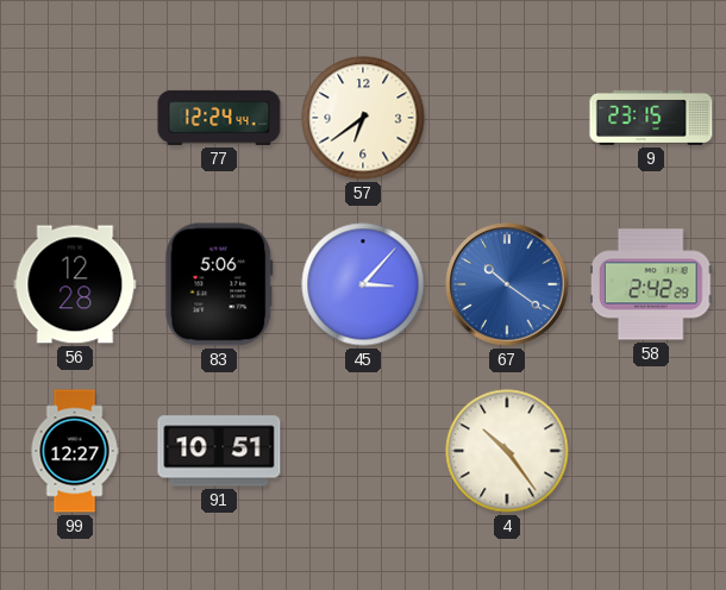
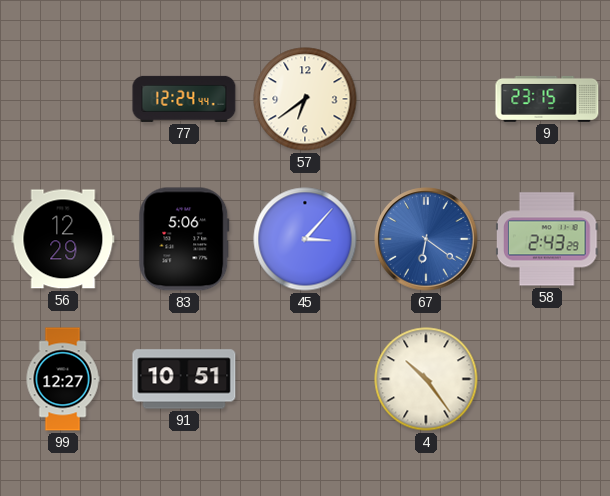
56: 12:28 -> 12:29 (63, 239)
67: 10:21 -> 6:21 (426, 239)
58: 2:42 -> 2:43 (548, 239)
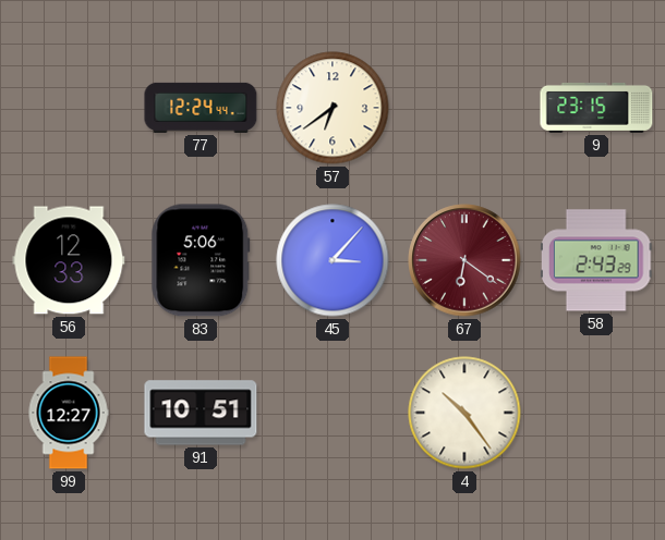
56: 12:29 -> 12:33 (69, 260)
67 dial: blue -> burgundy (464, 260)
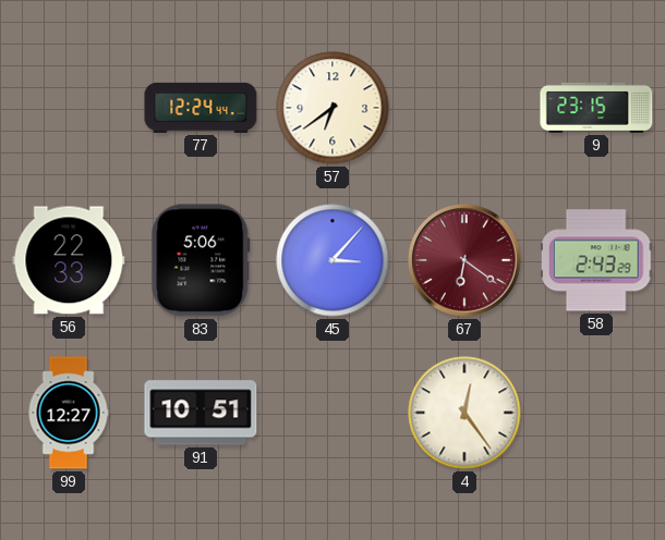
56: 12:33 -> 22:33 (69, 260)
4: 10:24 -> 12:24 (464, 413)
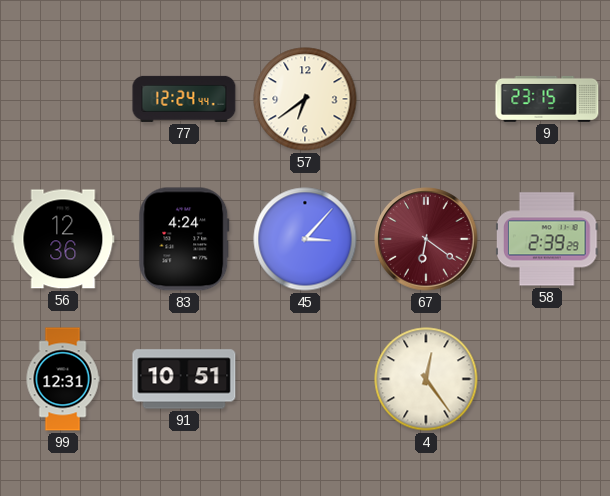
56: 22:33 -> 12:36 (63, 239)
83: 5:06 -> 4:24 (184, 239)
58: 2:43 -> 2:39 (548, 239)
99: 12:27 -> 12:31 (63, 379)
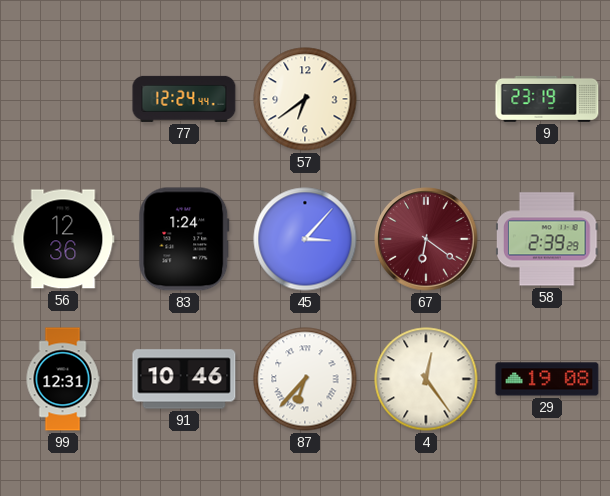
9: 23:15 -> 23:19 (547, 99)
83: 4:24 -> 1:24 (184, 239)
91: 10:51 -> 10:46 (184, 379)
87: none -> 6:37 (305, 379)
29: none -> 19:08 (547, 379)
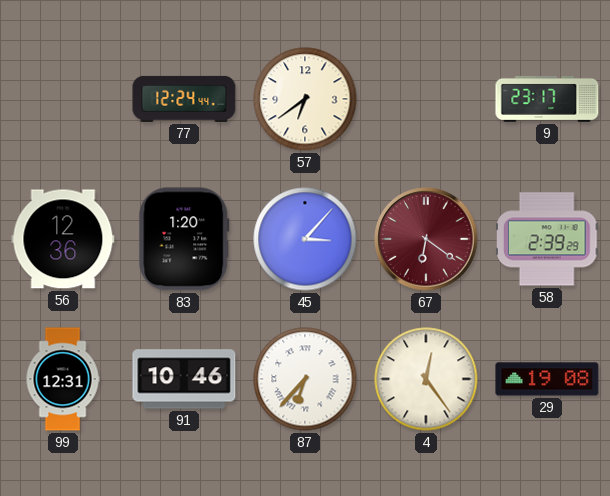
9: 23:19 -> 23:17 (547, 99)
83: 1:24 -> 1:20 (184, 239)
